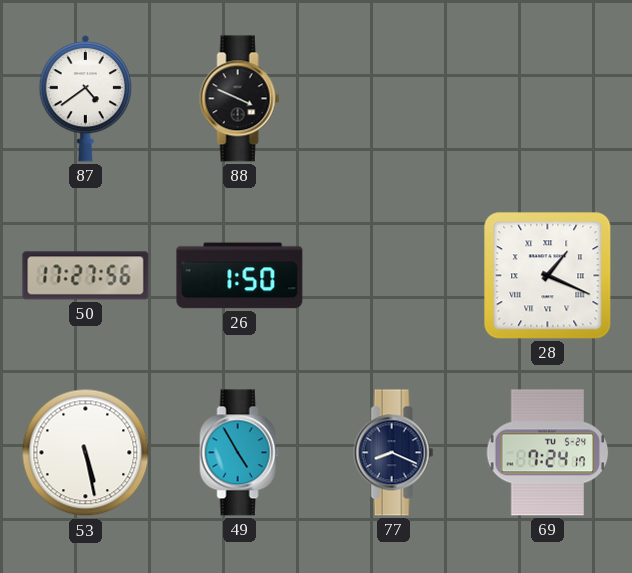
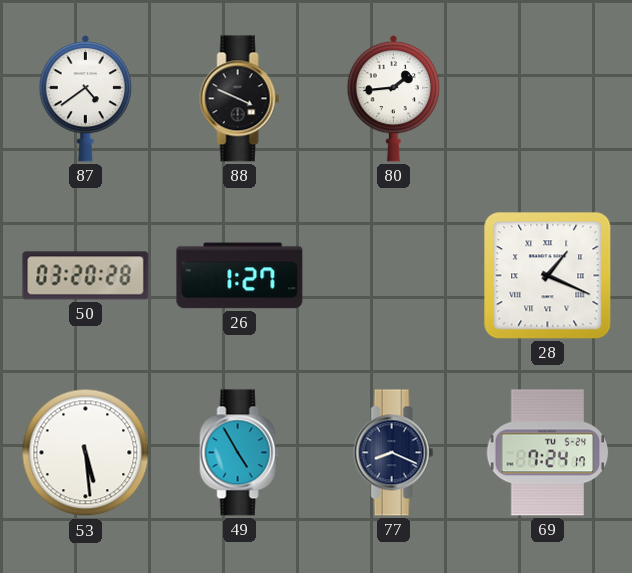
80: none -> 1:44 (394, 98)
50: 17:27 -> 03:20 (86, 276)
26: 1:50 -> 1:27 (240, 276)
53: 5:28 -> 5:29 (86, 453)
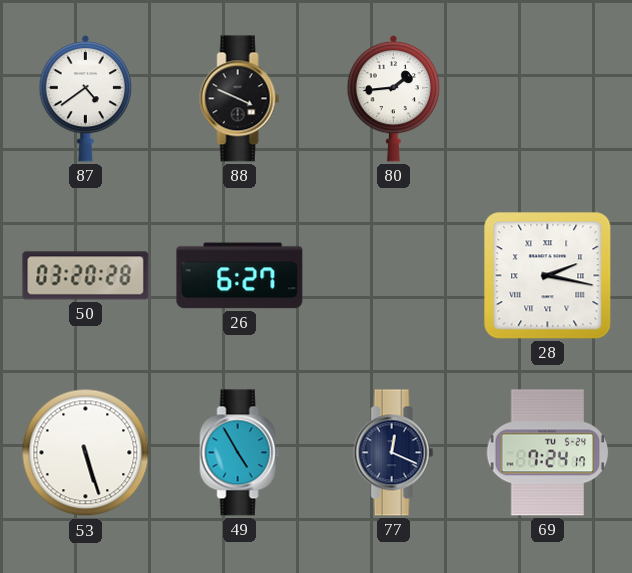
26: 1:27 -> 6:27 (240, 276)
28: 1:19 -> 2:17 (548, 276)
53: 5:29 -> 5:27 (86, 453)
77: 8:19 -> 12:19 (394, 453)
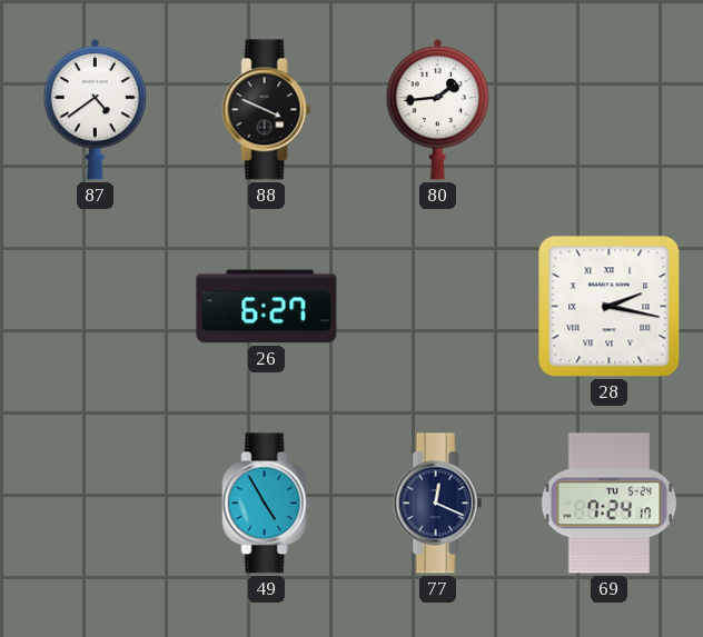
50: 03:20 -> none (86, 276)
53: 5:27 -> none (86, 453)
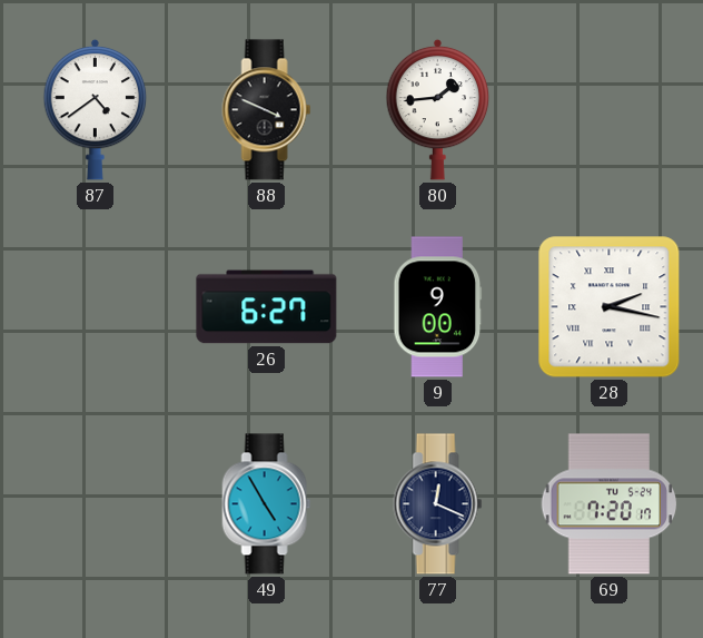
9: none -> 9:00 (438, 307)
69: 7:24 -> 7:20 (610, 504)
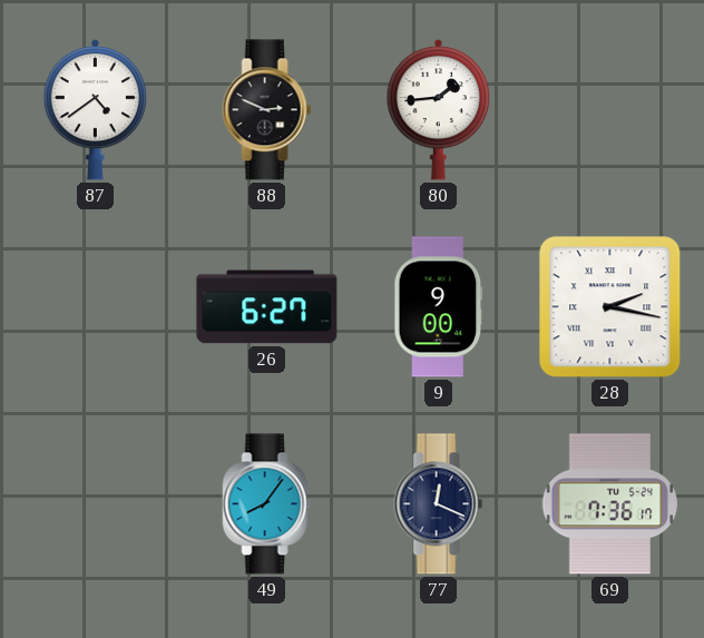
88: 3:49 -> 2:49 (267, 110)
49: 4:55 -> 8:06 (267, 504)
69: 7:20 -> 7:36 (610, 504)
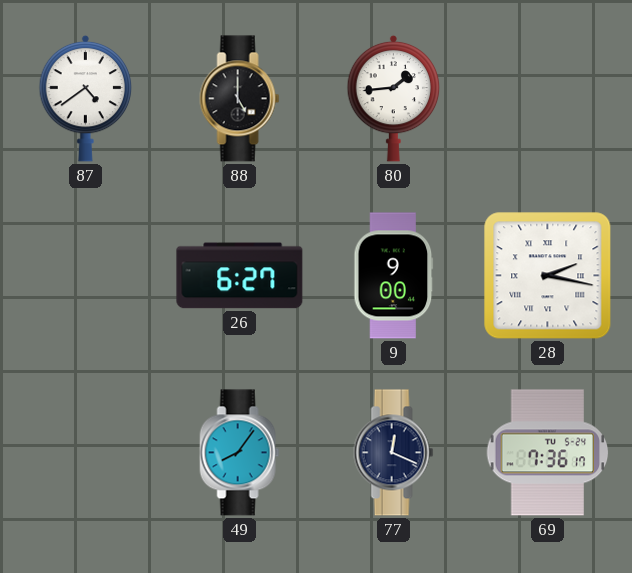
88: 2:49 -> 5:00 (240, 99)
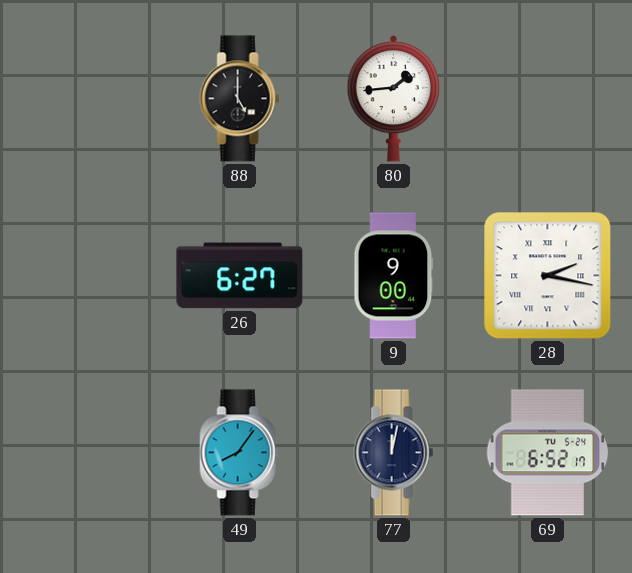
87: 4:39 -> none (86, 98)
77: 12:19 -> 12:02 (394, 453)
69: 7:36 -> 6:52 (548, 453)
